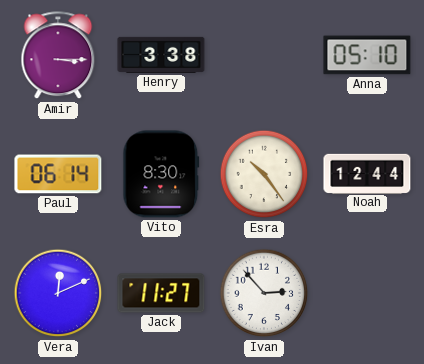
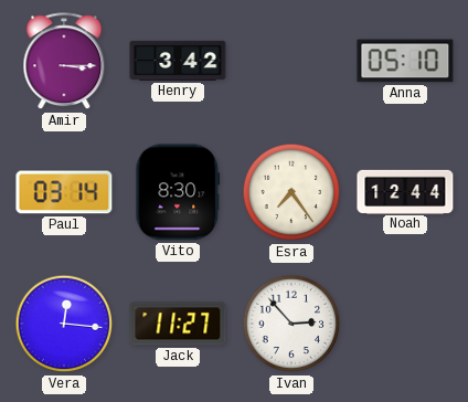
Henry: 3:38 -> 3:42 (178, 61)
Paul: 06:14 -> 03:14 (64, 192)
Esra: 10:24 -> 7:24 (291, 192)
Vera: 12:11 -> 12:16 (64, 324)
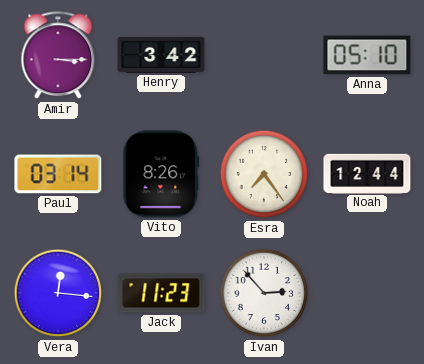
Vito: 8:30 -> 8:26 (161, 174)
Jack: 11:27 -> 11:23 (161, 293)
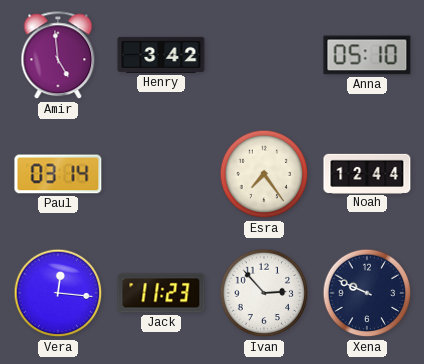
Amir: 3:15 -> 4:59 (58, 56)
Vito: 8:26 -> none (161, 174)
Xena: none -> 9:49 (367, 293)
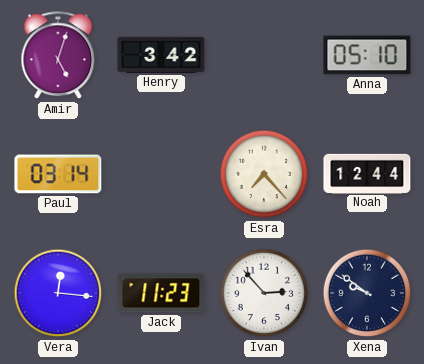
Amir: 4:59 -> 5:03 (58, 56)
Esra: 7:24 -> 7:23 (264, 174)
Xena: 9:49 -> 9:51 (367, 293)
